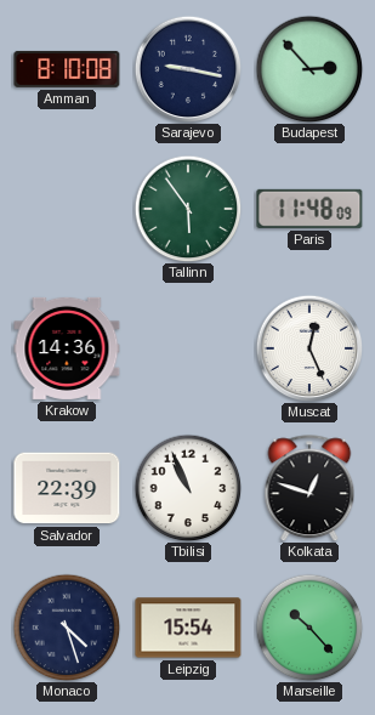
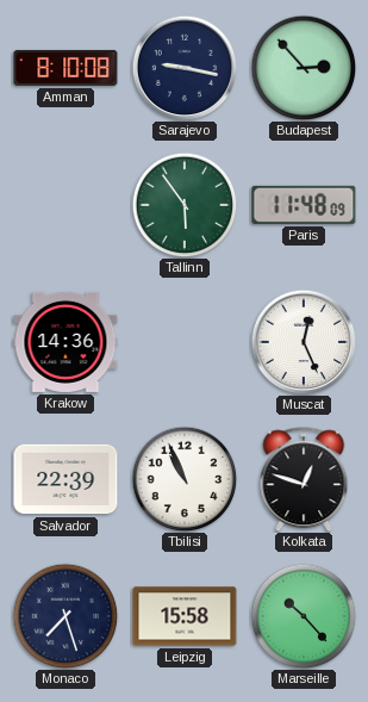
Monaco: 4:27 -> 7:27 (66, 616)
Leipzig: 15:54 -> 15:58 (185, 616)
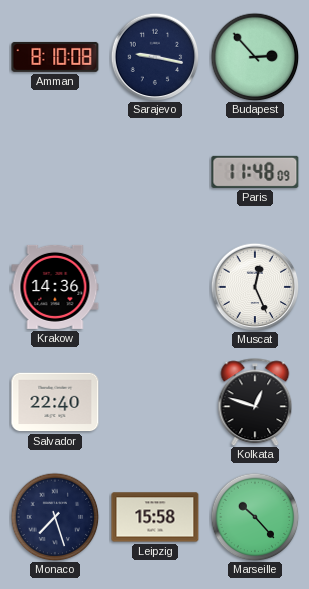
Tallinn: 5:54 -> none (185, 205)
Salvador: 22:39 -> 22:40 (55, 402)
Tbilisi: 10:56 -> none (185, 479)
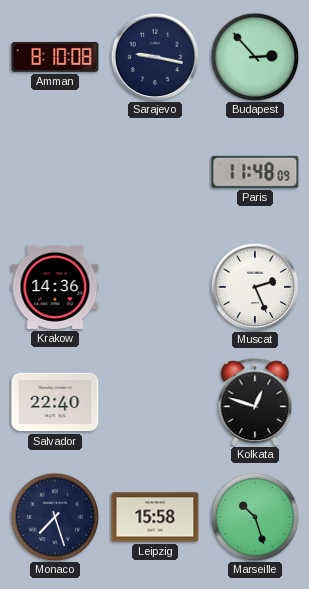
Muscat: 12:26 -> 2:26 (255, 287)
Marseille: 10:23 -> 10:27 (255, 517)
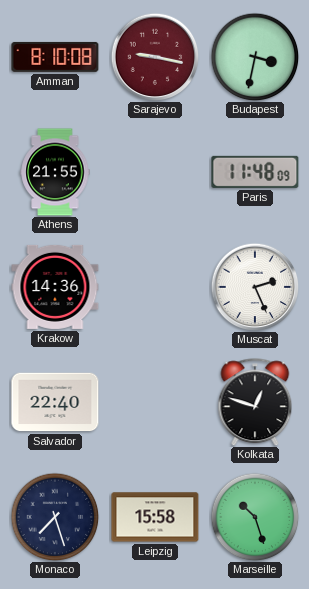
Sarajevo dial: navy -> burgundy (155, 57)
Budapest: 2:53 -> 3:32 (255, 57)
Athens: none -> 21:55 (55, 172)
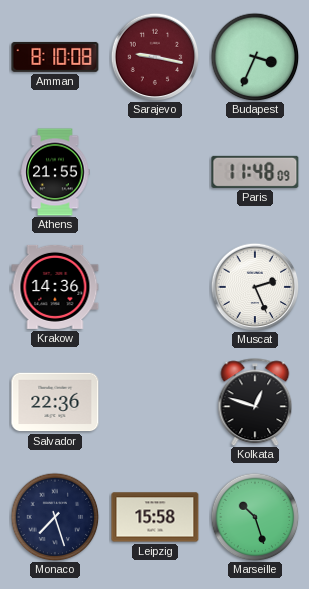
Budapest: 3:32 -> 3:34 (255, 57)
Salvador: 22:40 -> 22:36 (55, 402)
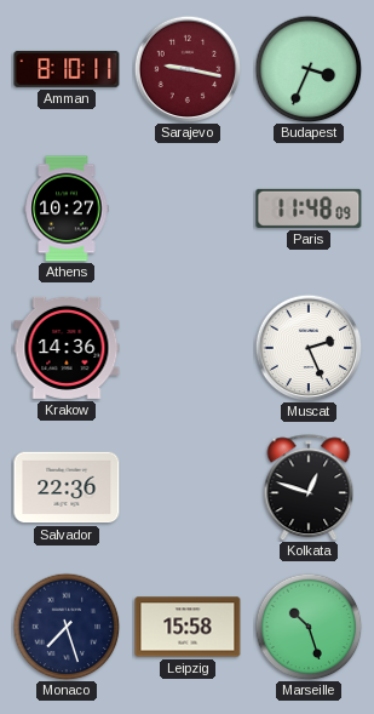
Amman: 8:10:08 -> 8:10:11 (67, 69)
Athens: 21:55 -> 10:27 (67, 209)
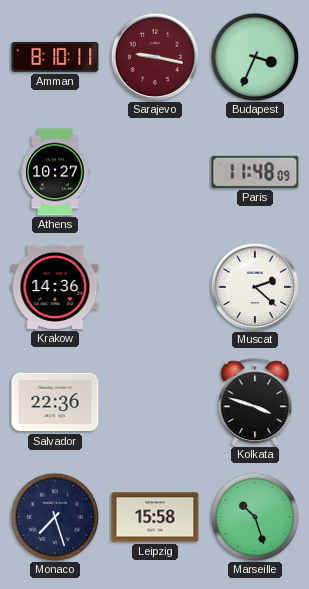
Muscat: 2:26 -> 2:22 (255, 287)
Kolkata: 12:48 -> 3:48 (255, 402)
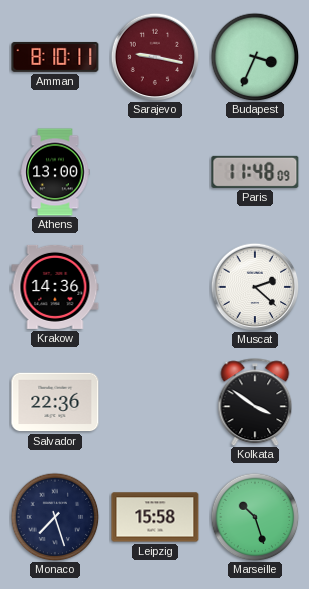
Athens: 10:27 -> 13:00 (55, 172)
Kolkata: 3:48 -> 3:51 (255, 402)
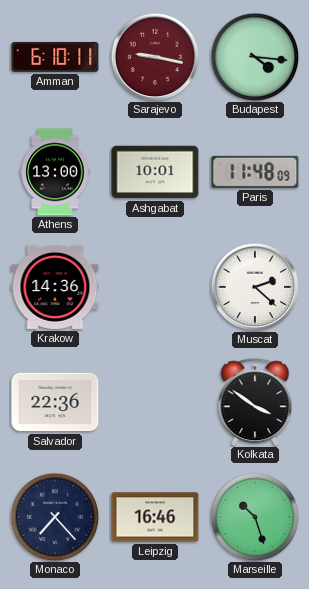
Amman: 8:10 -> 6:10 (55, 57)
Budapest: 3:34 -> 4:16 (255, 57)
Ashgabat: none -> 10:01 (155, 172)
Monaco: 7:27 -> 7:23 (55, 517)
Leipzig: 15:58 -> 16:46 (155, 517)
